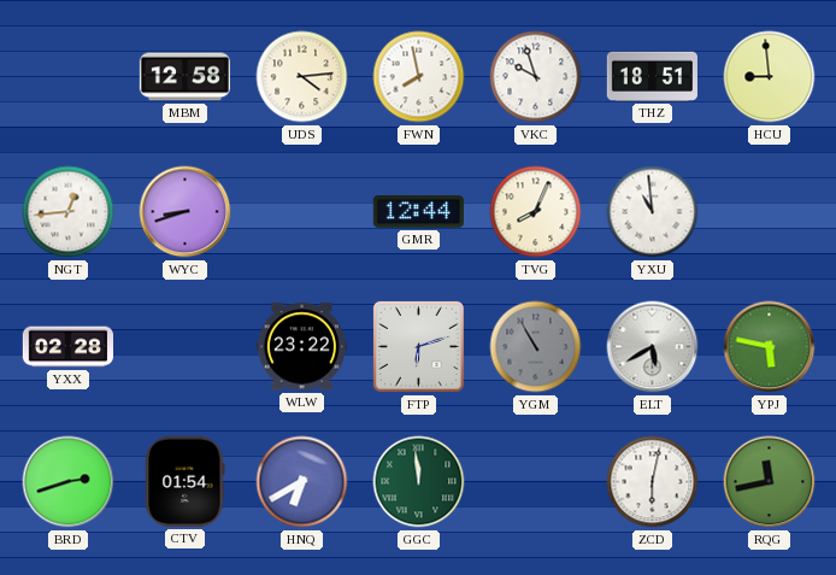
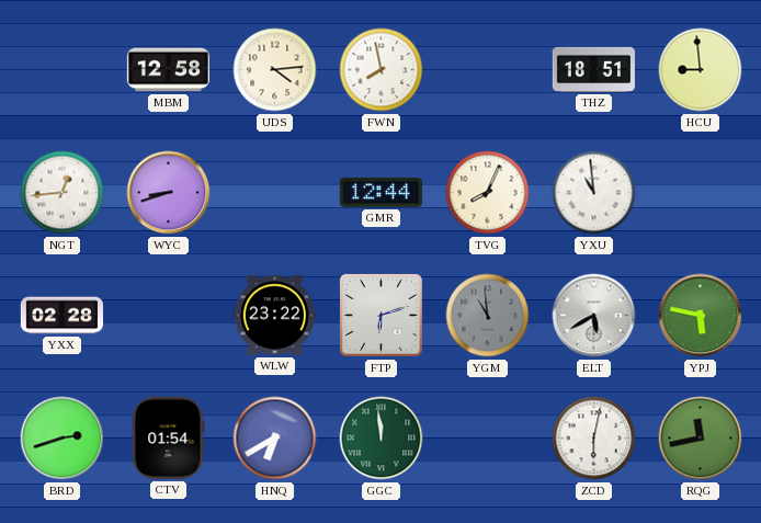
VKC: 9:57 -> none (536, 77)
YGM: 10:55 -> 10:59 (488, 316)
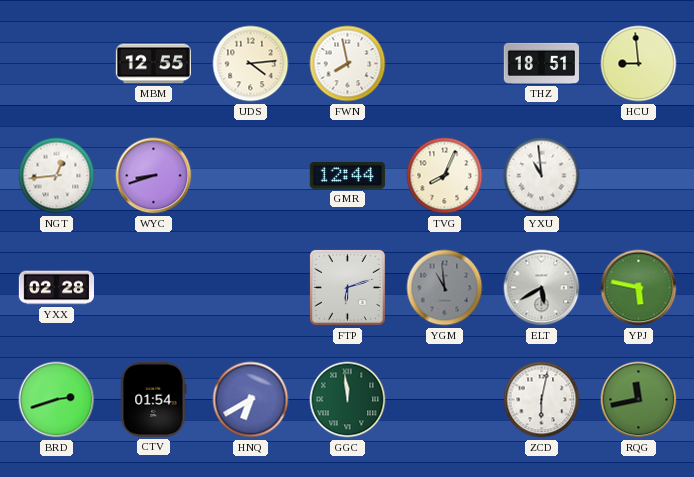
MBM: 12:58 -> 12:55 (153, 64)
WLW: 23:22 -> none (274, 316)
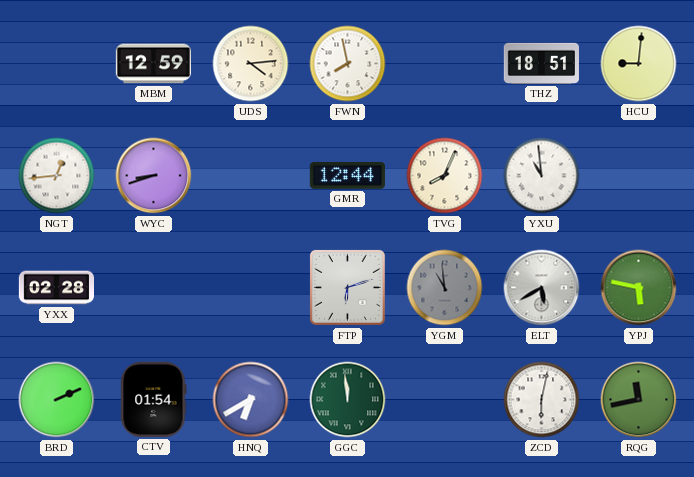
MBM: 12:55 -> 12:59 (153, 64)
HCU: 8:59 -> 9:01 (639, 64)
BRD: 2:42 -> 2:11 (57, 400)
